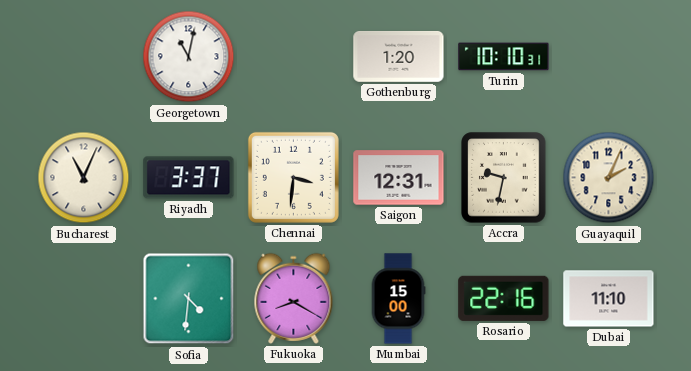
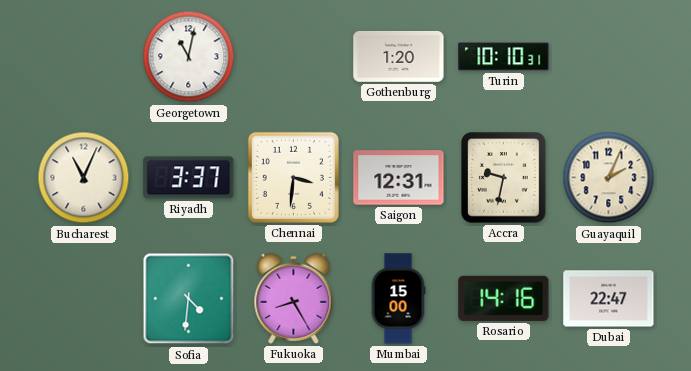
Fukuoka: 8:20 -> 8:25 (294, 298)
Rosario: 22:16 -> 14:16 (504, 298)
Dubai: 11:10 -> 22:47 (609, 299)
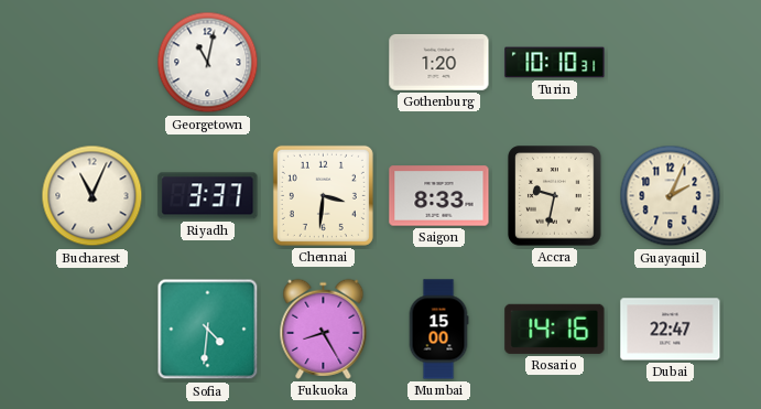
Saigon: 12:31 -> 8:33 (439, 196)
